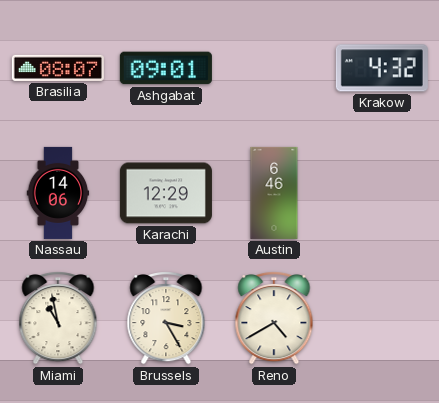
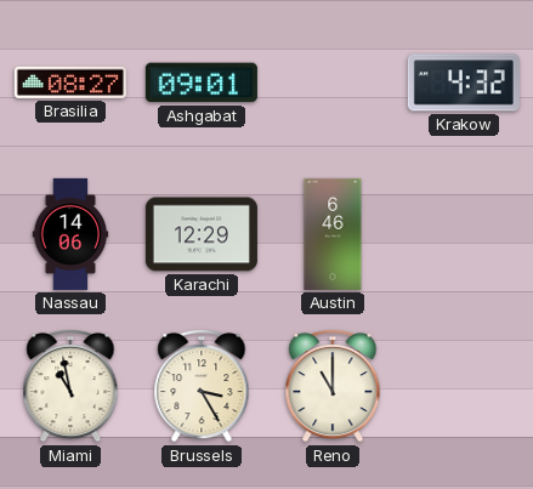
Brasilia: 08:07 -> 08:27 (70, 83)
Reno: 4:40 -> 11:00 (333, 387)
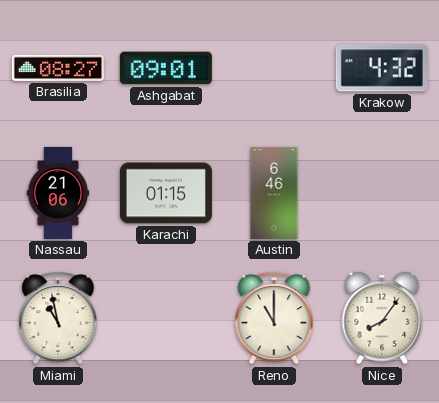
Nassau: 14:06 -> 21:06 (58, 193)
Karachi: 12:29 -> 01:15 (166, 193)
Brussels: 3:25 -> none (202, 387)
Nice: none -> 8:06 (382, 318)
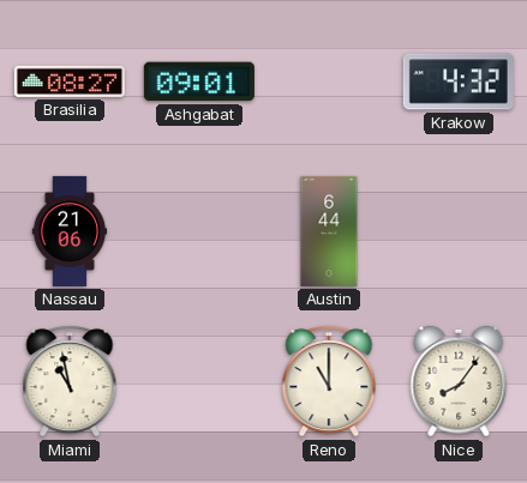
Karachi: 01:15 -> none (166, 193)
Austin: 6:46 -> 6:44 (329, 231)
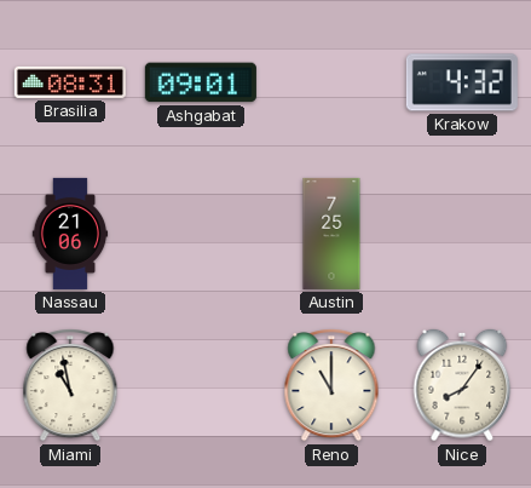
Brasilia: 08:27 -> 08:31 (70, 82)
Austin: 6:44 -> 7:25 (331, 234)
